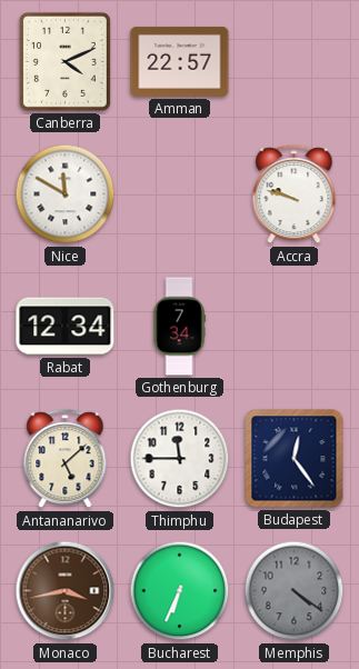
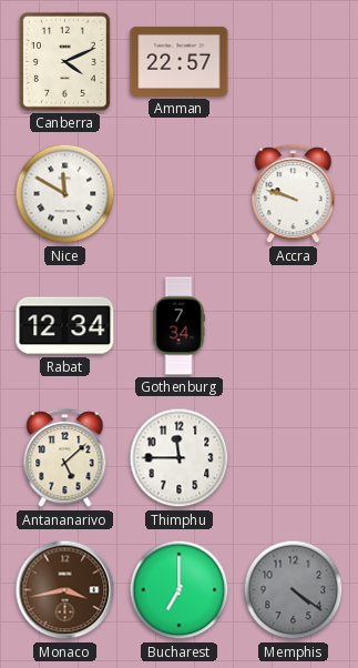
Budapest: 12:24 -> none (295, 459)
Bucharest: 6:34 -> 7:00 (180, 590)
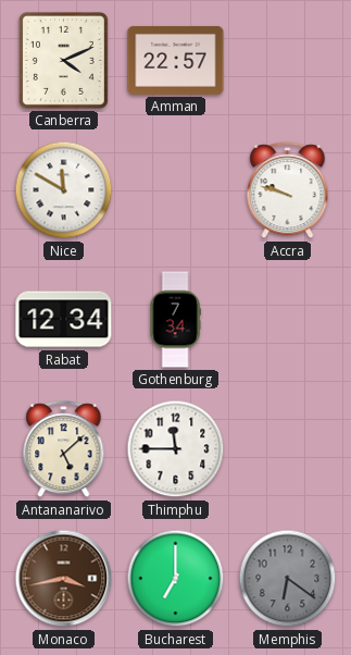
Memphis: 4:21 -> 6:21 (288, 579)
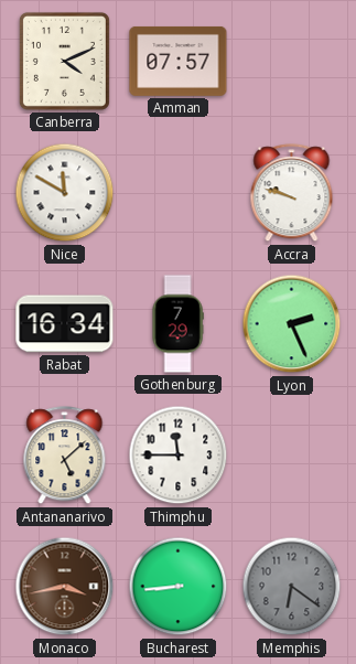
Amman: 22:57 -> 07:57 (179, 61)
Rabat: 12:34 -> 16:34 (65, 324)
Gothenburg: 7:34 -> 7:29 (177, 324)
Lyon: none -> 2:26 (292, 324)
Bucharest: 7:00 -> 8:44 (179, 587)
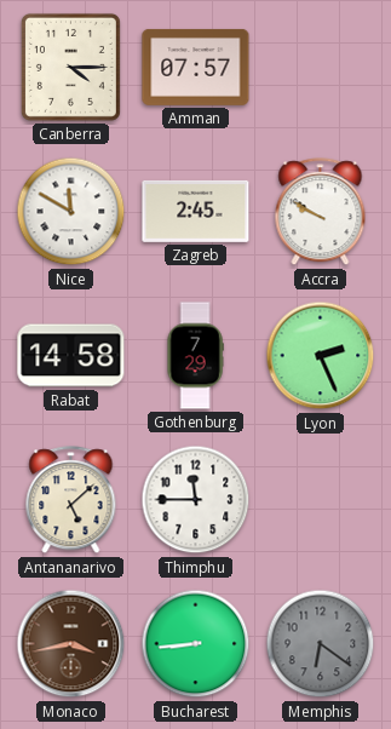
Canberra: 4:11 -> 4:15 (70, 67)
Zagreb: none -> 2:45 (196, 211)
Accra: 9:48 -> 9:50 (321, 212)
Rabat: 16:34 -> 14:58 (71, 356)
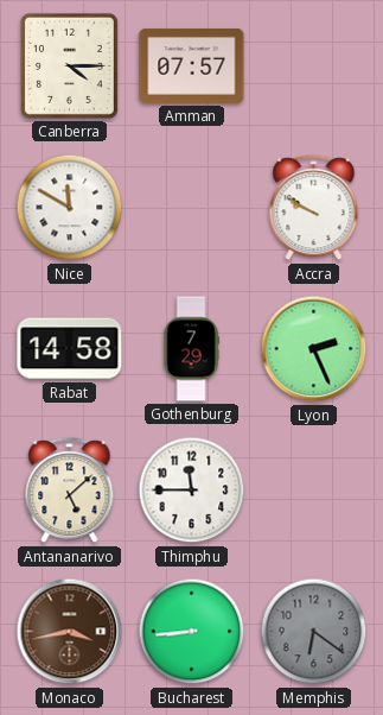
Zagreb: 2:45 -> none (196, 211)
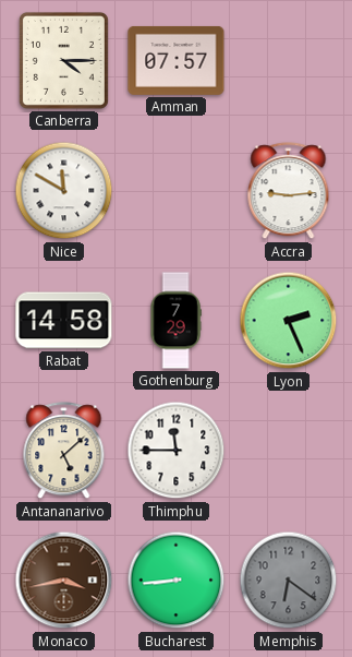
Accra: 9:50 -> 9:14 (289, 191)
